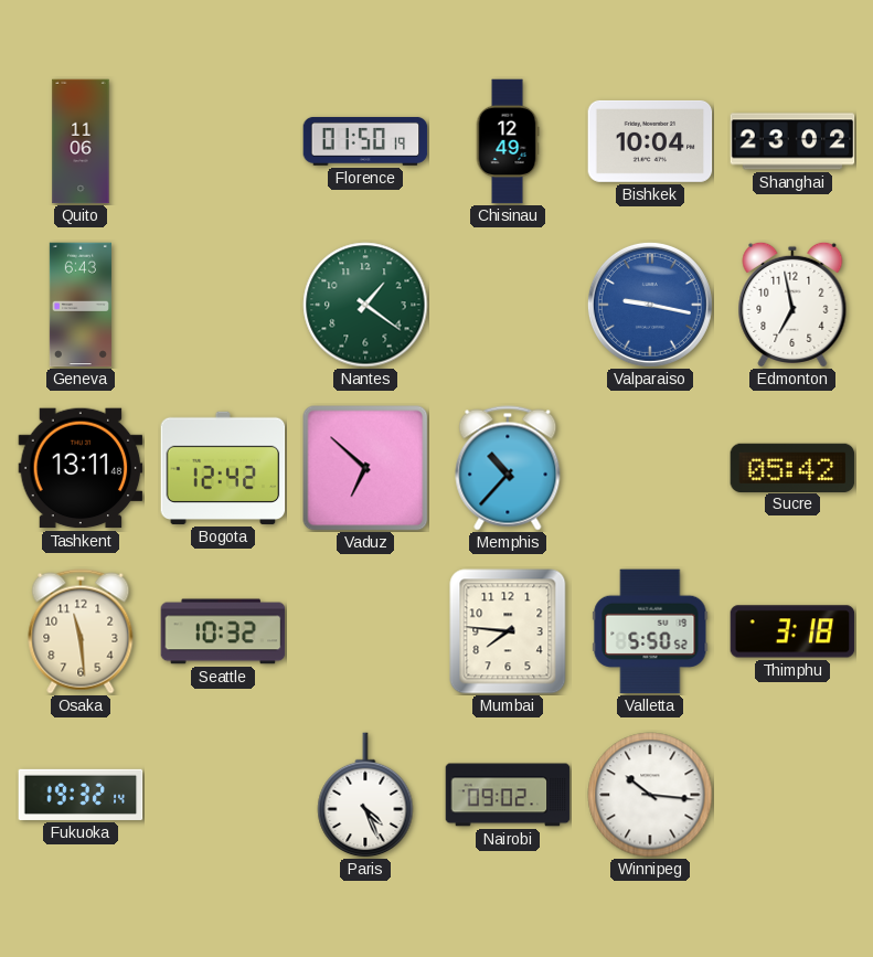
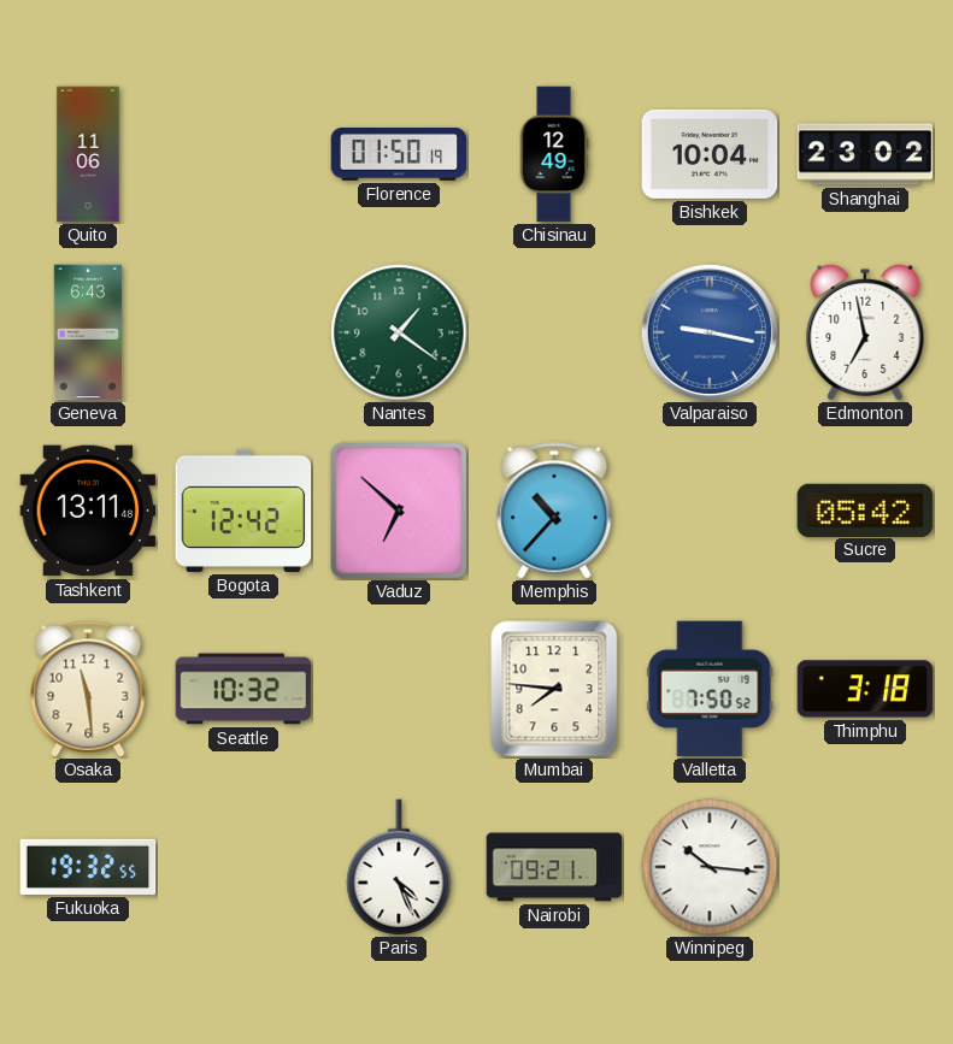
Valletta: 5:50 -> 7:50 (710, 689)
Fukuoka: 19:32:14 -> 19:32:55 (88, 867)
Nairobi: 09:02 -> 09:21 (554, 867)
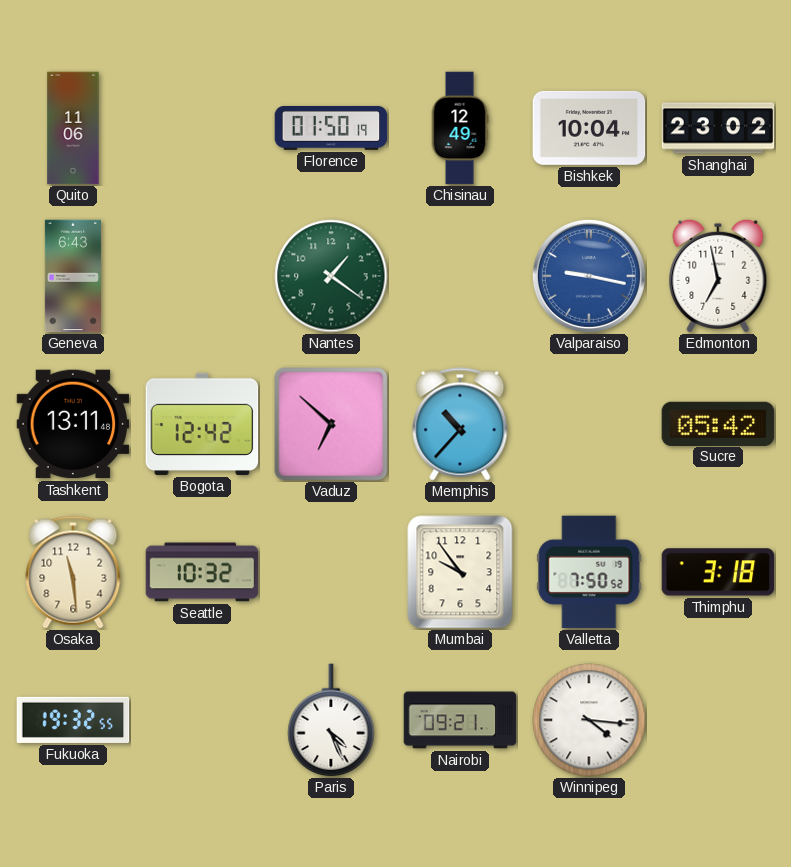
Mumbai: 7:46 -> 9:54 (460, 572)
Winnipeg: 10:16 -> 4:16 (589, 720)
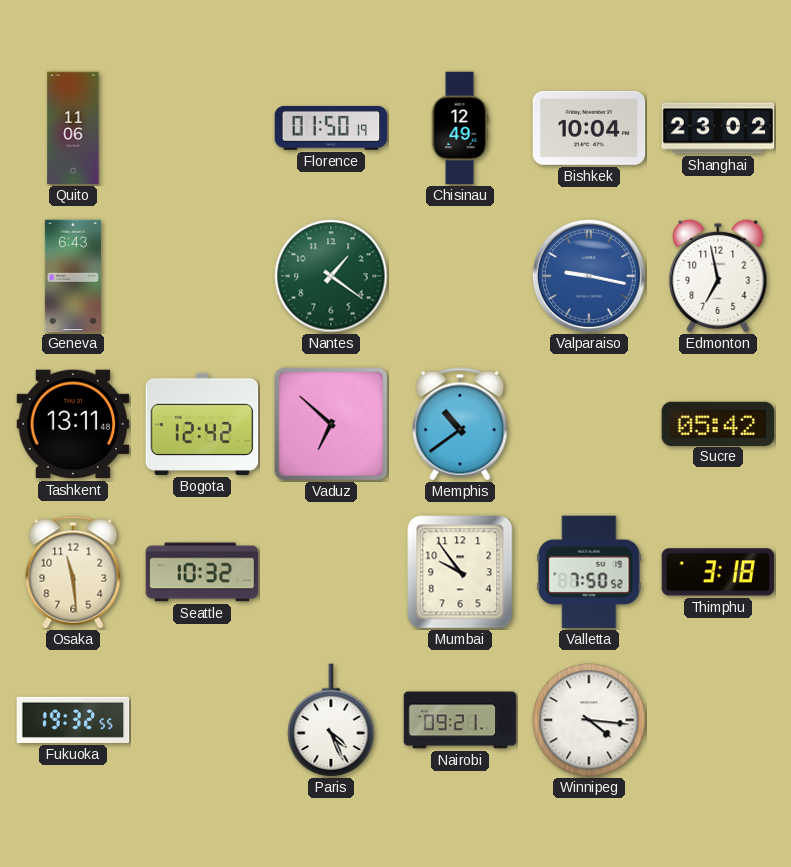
Memphis: 10:37 -> 10:39 (460, 424)
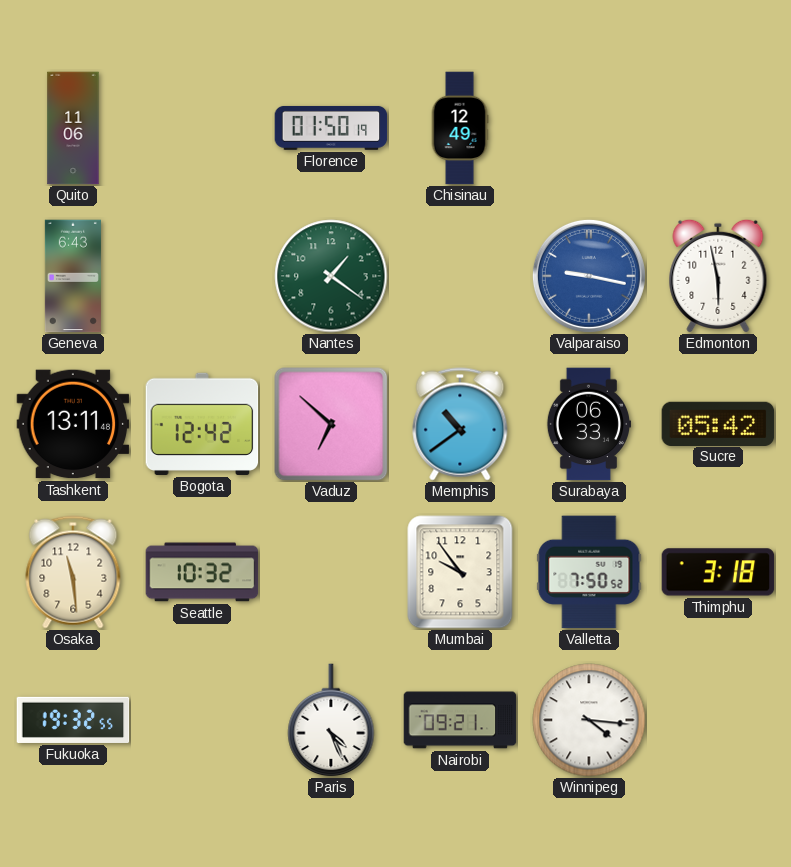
Bishkek: 10:04 -> none (589, 128)
Shanghai: 23:02 -> none (718, 128)
Edmonton: 6:58 -> 5:58 (718, 276)
Surabaya: none -> 06:33 (588, 424)
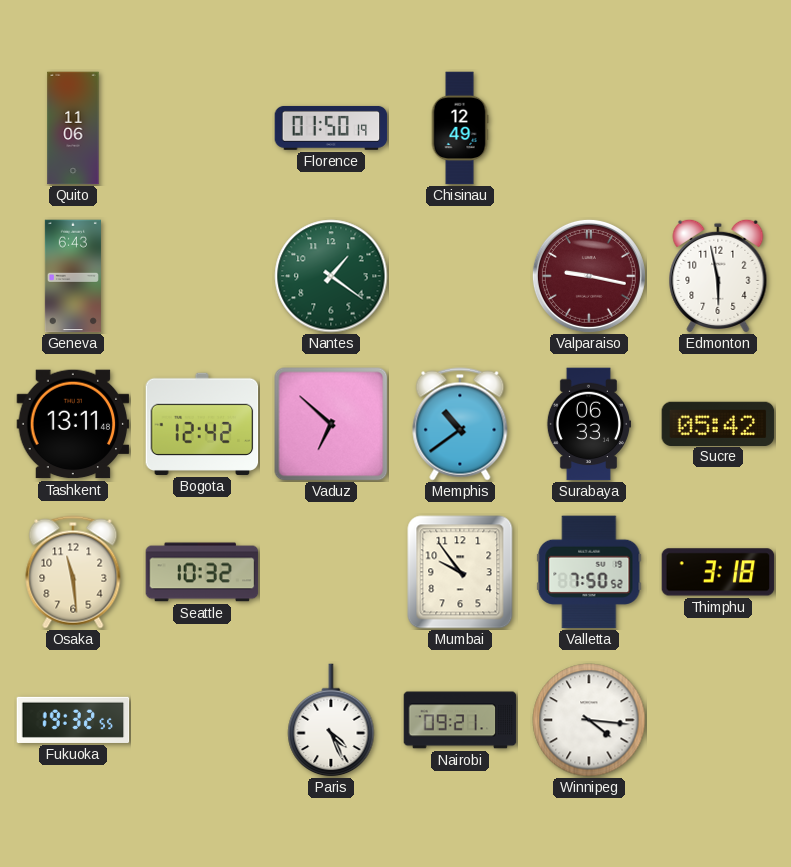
Valparaiso dial: blue -> burgundy (589, 276)
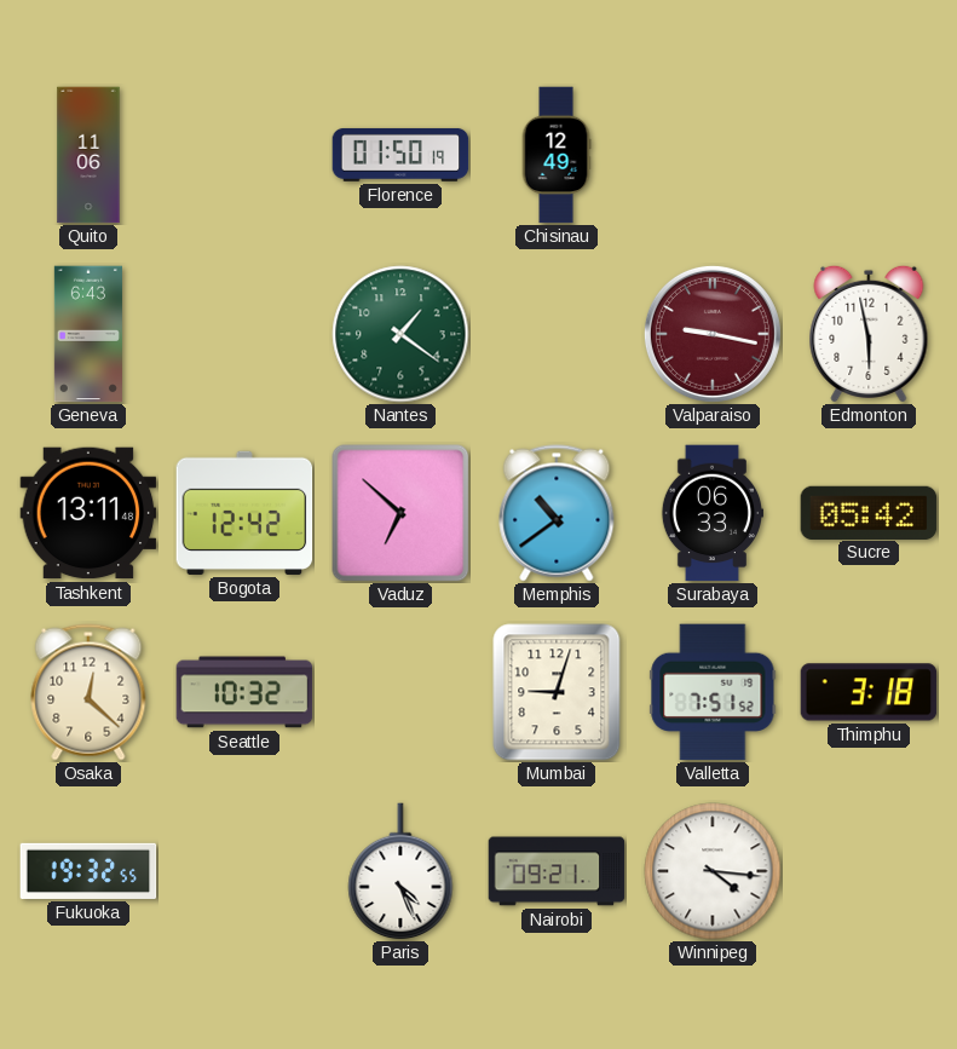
Osaka: 11:29 -> 12:22 (88, 692)
Mumbai: 9:54 -> 9:03 (557, 692)
Valletta: 7:50 -> 7:51 (713, 692)
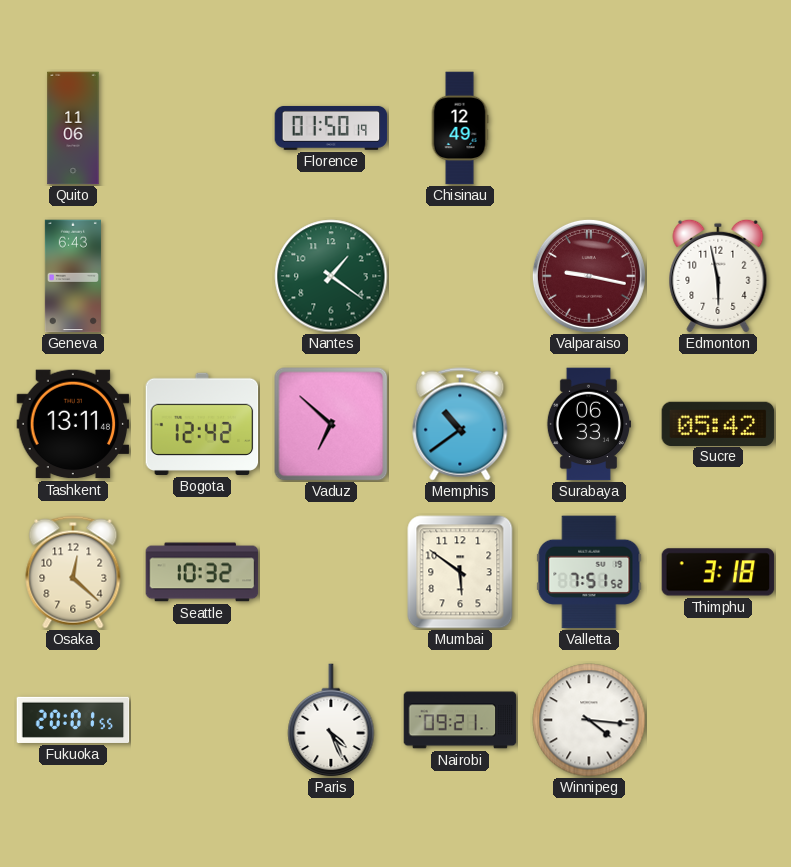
Mumbai: 9:03 -> 5:51 (460, 572)
Fukuoka: 19:32 -> 20:01 (73, 720)
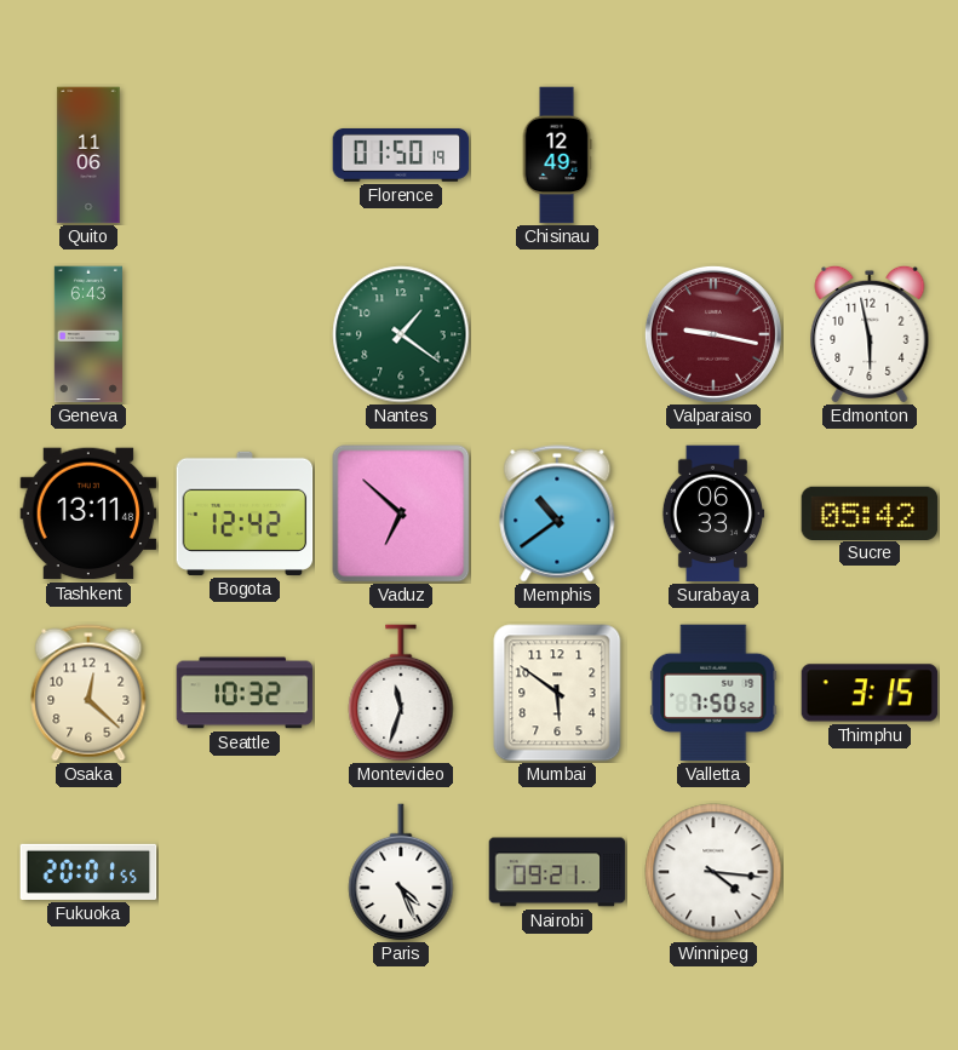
Montevideo: none -> 11:33 (401, 693)
Valletta: 7:51 -> 7:50 (713, 693)
Thimphu: 3:18 -> 3:15 (870, 693)
